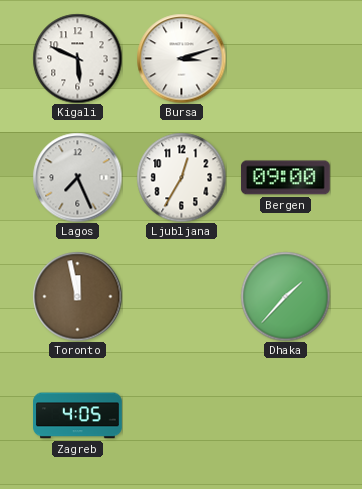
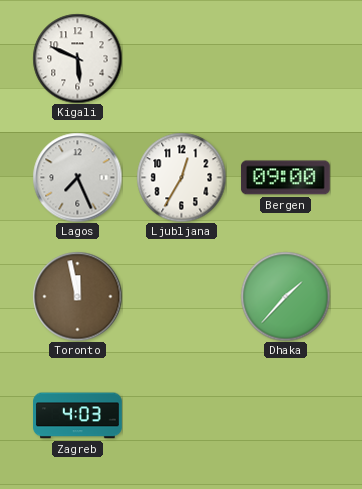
Bursa: 3:12 -> none (181, 58)
Zagreb: 4:05 -> 4:03 (78, 416)
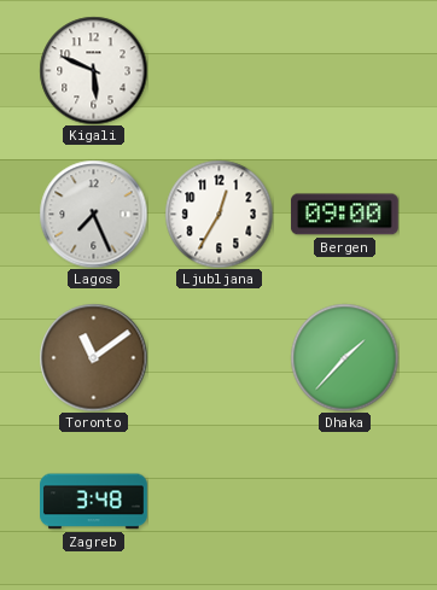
Toronto: 11:58 -> 11:09 (93, 357)
Zagreb: 4:03 -> 3:48 (94, 502)
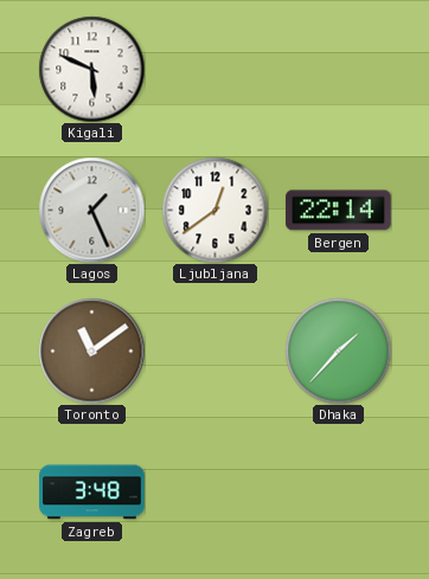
Lagos: 7:26 -> 1:26 (91, 210)
Ljubljana: 12:35 -> 12:39 (214, 210)
Bergen: 09:00 -> 22:14 (338, 211)
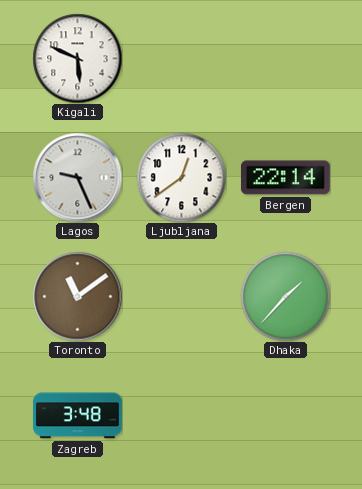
Lagos: 1:26 -> 9:26 (77, 177)
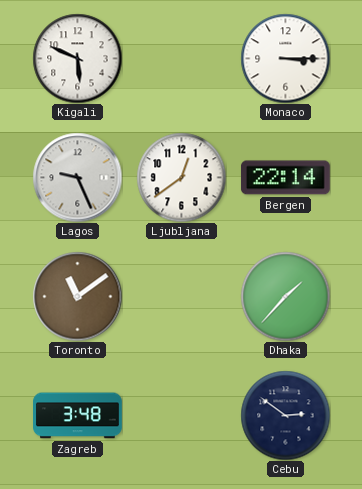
Monaco: none -> 3:15 (285, 58)
Cebu: none -> 2:51 (285, 415)
